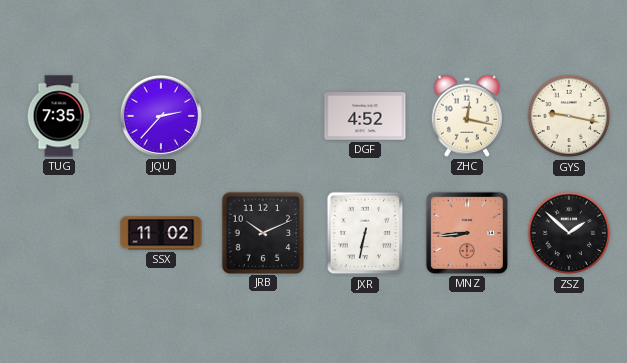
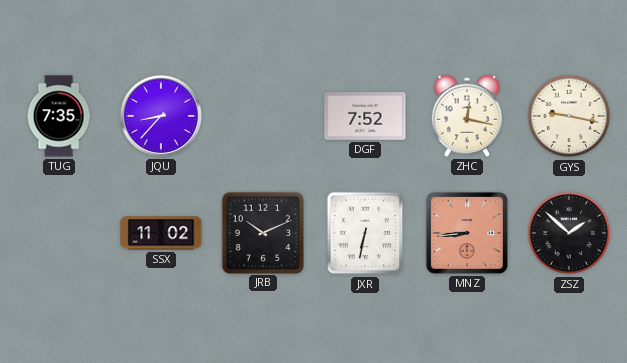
JQU: 2:37 -> 8:37 (161, 116)
DGF: 4:52 -> 7:52 (365, 117)
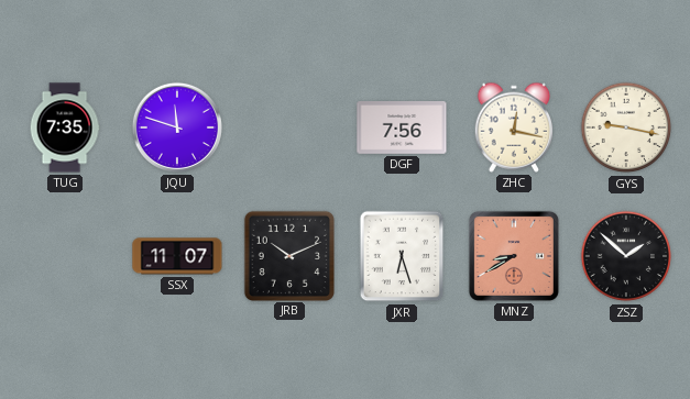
JQU: 8:37 -> 11:48 (177, 128)
DGF: 7:52 -> 7:56 (402, 129)
SSX: 11:02 -> 11:07 (177, 256)
JXR: 6:32 -> 6:27 (402, 256)
MNZ: 8:44 -> 8:40 (514, 256)
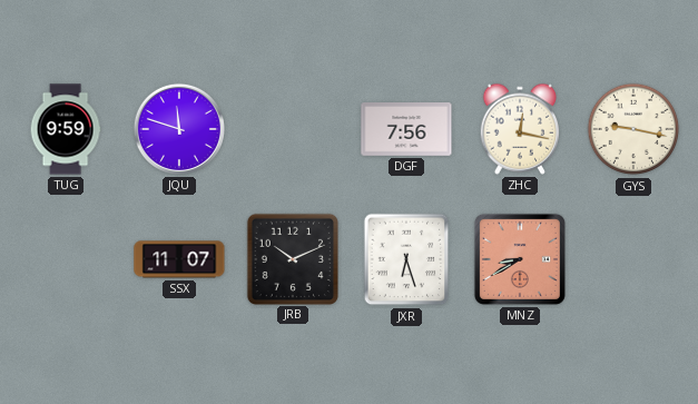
TUG: 7:35 -> 9:59 (66, 129)
ZSZ: 1:52 -> none (626, 256)
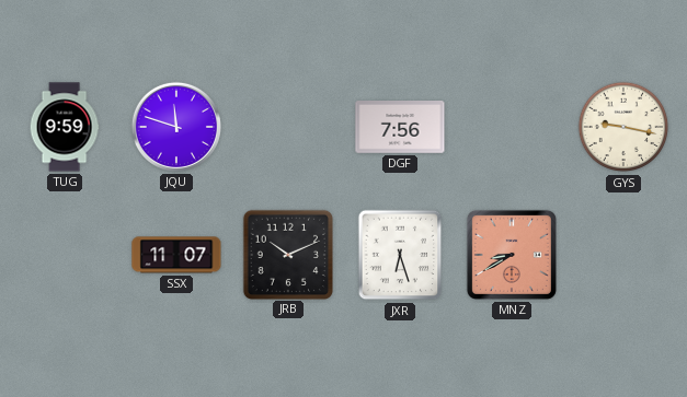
ZHC: 12:17 -> none (520, 129)
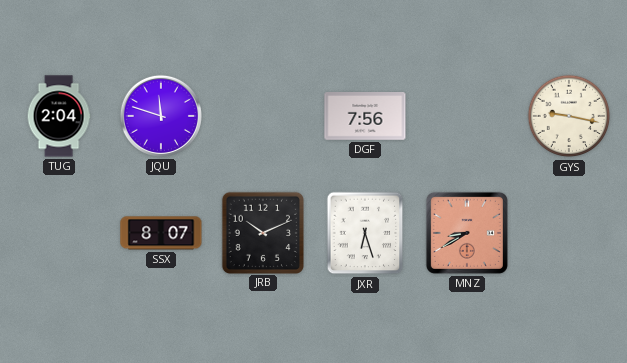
TUG: 9:59 -> 2:04 (59, 116)
SSX: 11:07 -> 8:07 (161, 233)
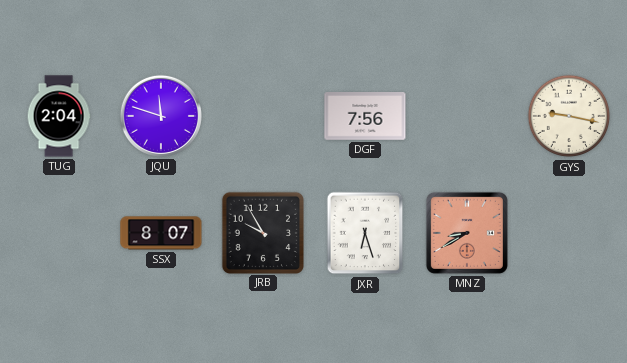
JRB: 10:11 -> 9:55 (262, 232)
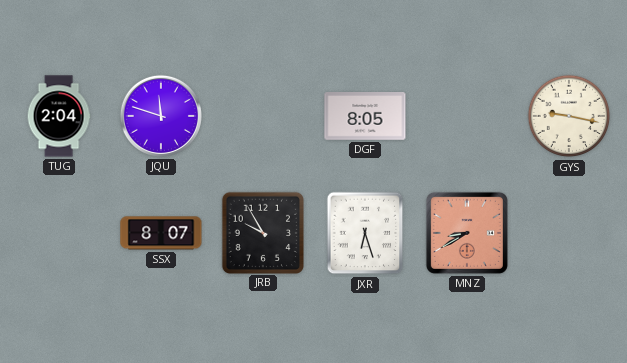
DGF: 7:56 -> 8:05 (365, 117)
